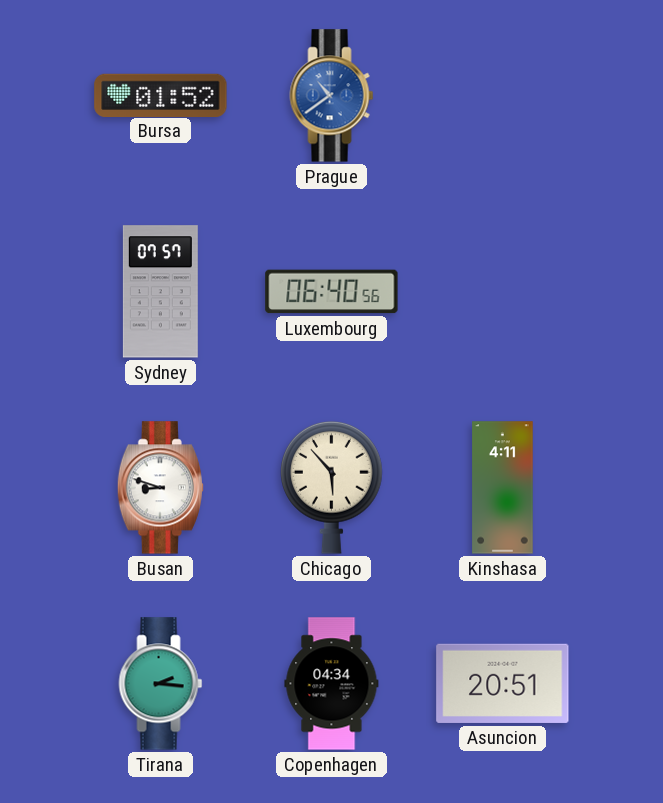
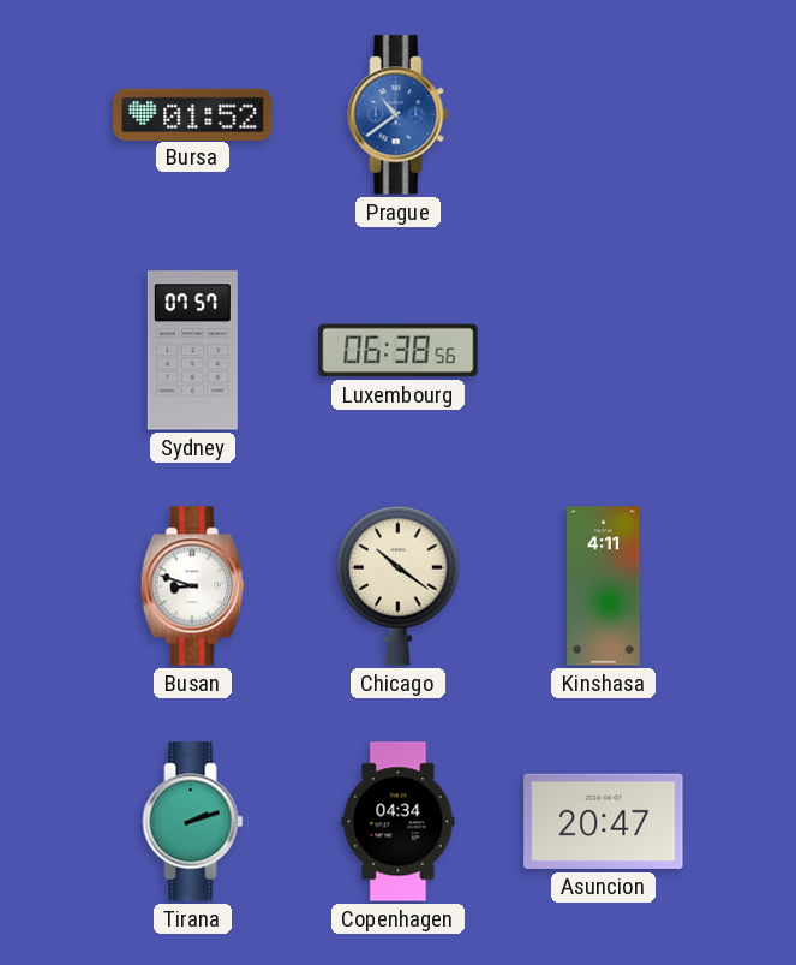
Luxembourg: 06:40 -> 06:38 (399, 351)
Chicago: 5:53 -> 10:21 (399, 585)
Tirana: 2:16 -> 2:12 (193, 822)
Asuncion: 20:51 -> 20:47 (604, 821)
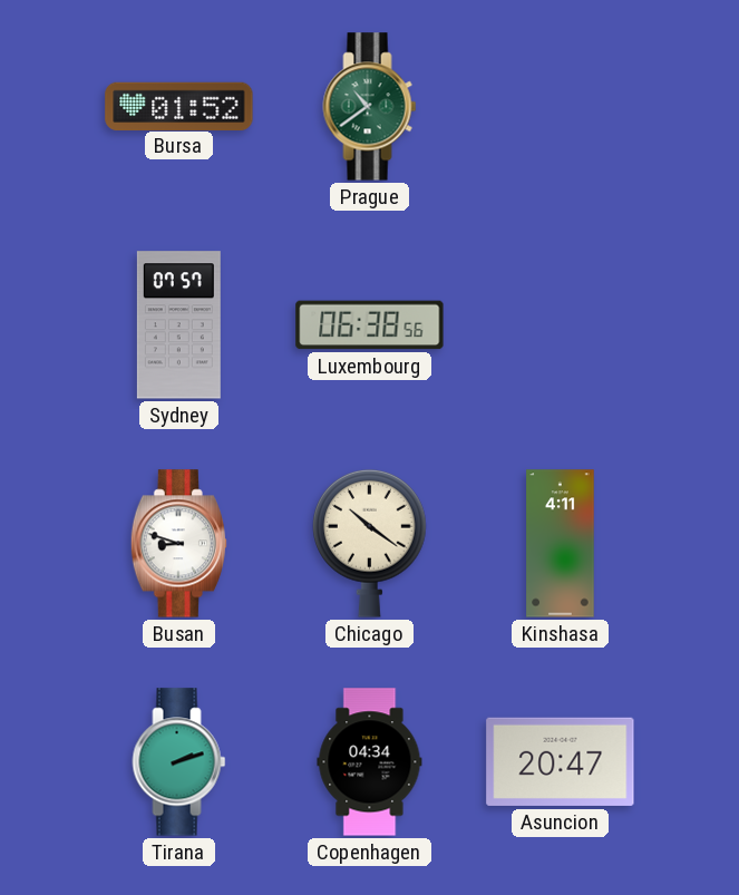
Prague dial: blue -> green (370, 107)
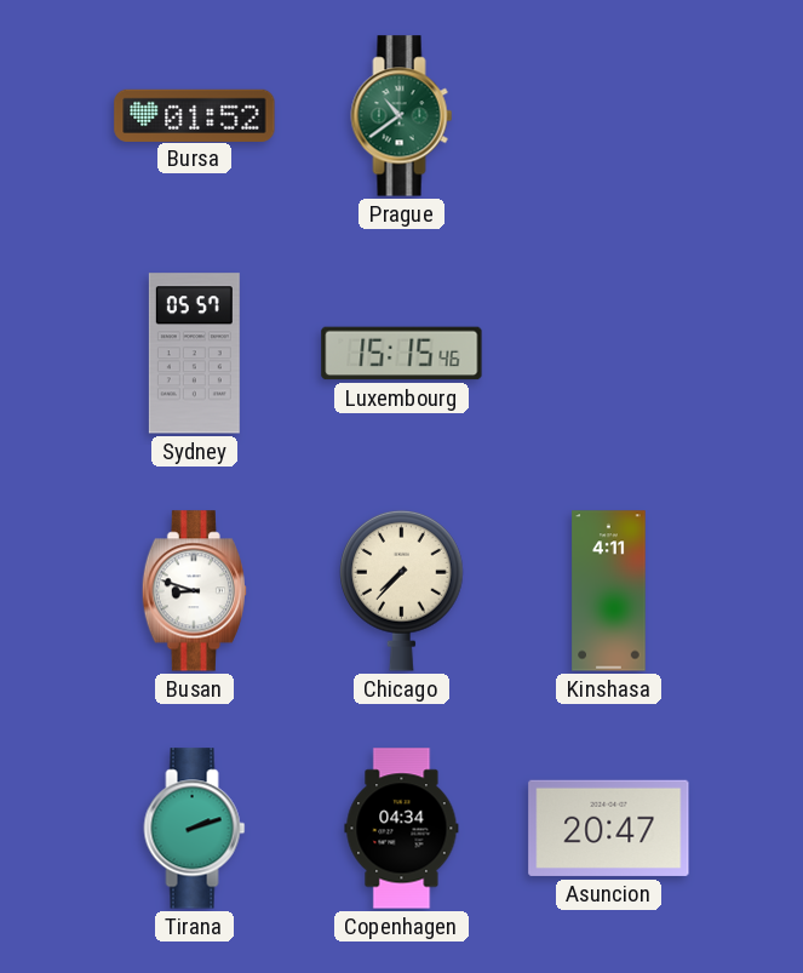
Sydney: 07:57 -> 05:57 (194, 354)
Luxembourg: 06:38 -> 15:15 (402, 354)
Chicago: 10:21 -> 7:37 (402, 590)
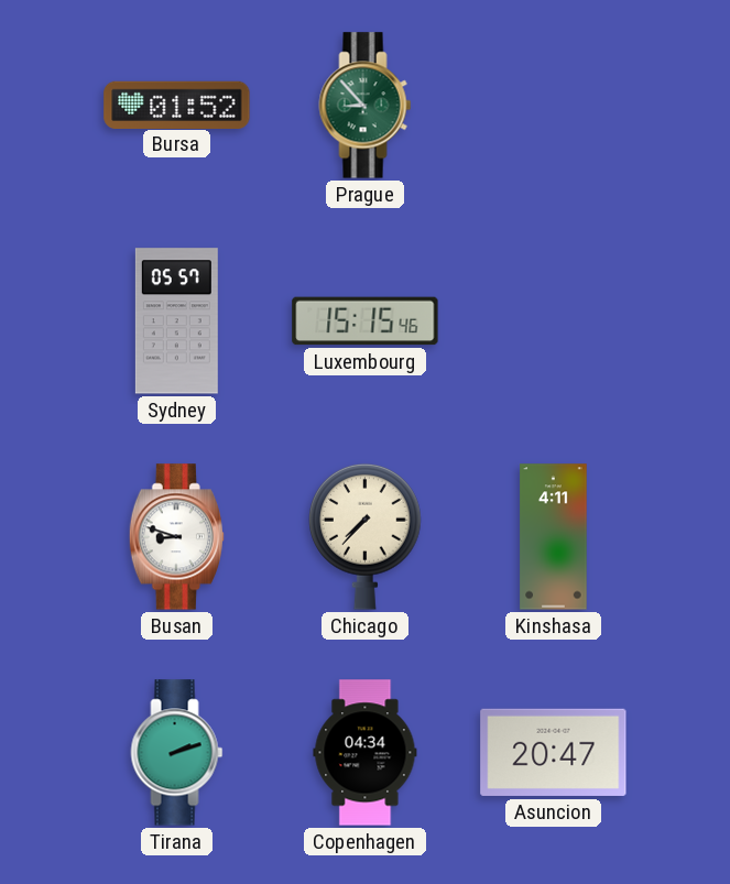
Prague: 10:39 -> 8:53 (366, 106)
